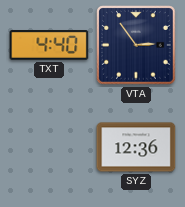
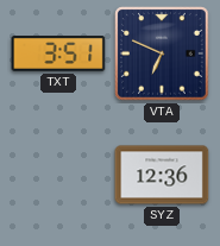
TXT: 4:40 -> 3:51 (58, 55)
VTA: 2:54 -> 6:49 (162, 53)
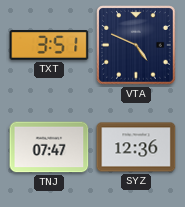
VTA: 6:49 -> 4:49 (136, 45)
TNJ: none -> 07:47 (49, 147)
